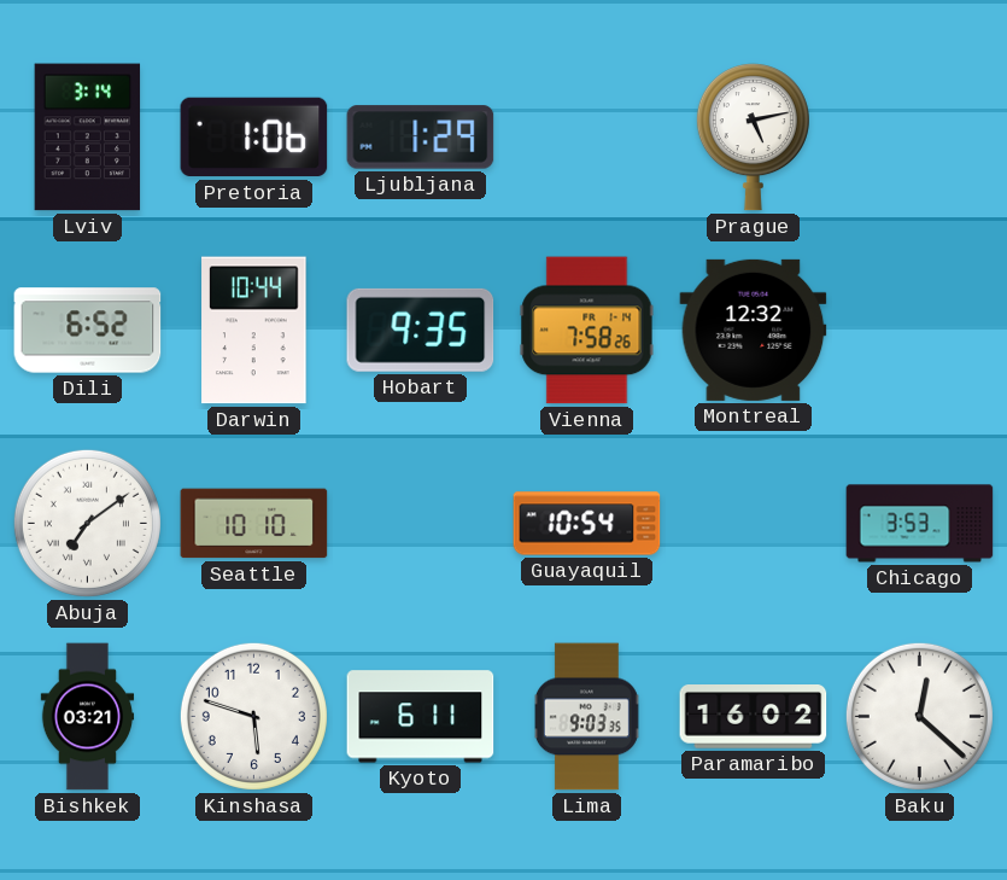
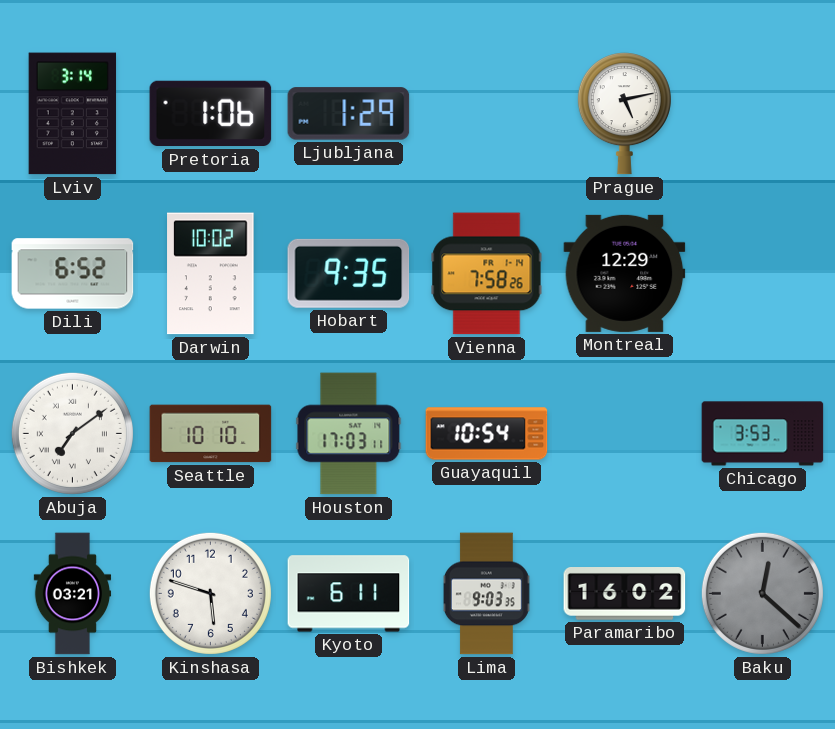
Darwin: 10:44 -> 10:02 (211, 274)
Montreal: 12:32 -> 12:29 (625, 273)
Houston: none -> 17:03 (349, 434)
Baku dial: white -> grey (762, 593)
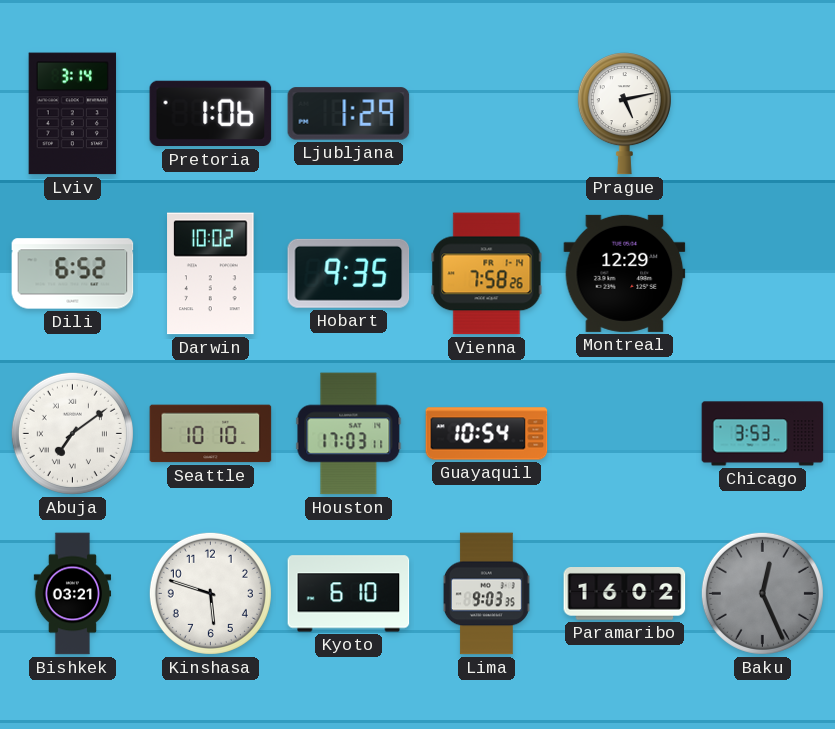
Kyoto: 6:11 -> 6:10 (349, 594)
Baku: 12:22 -> 12:26 (762, 593)
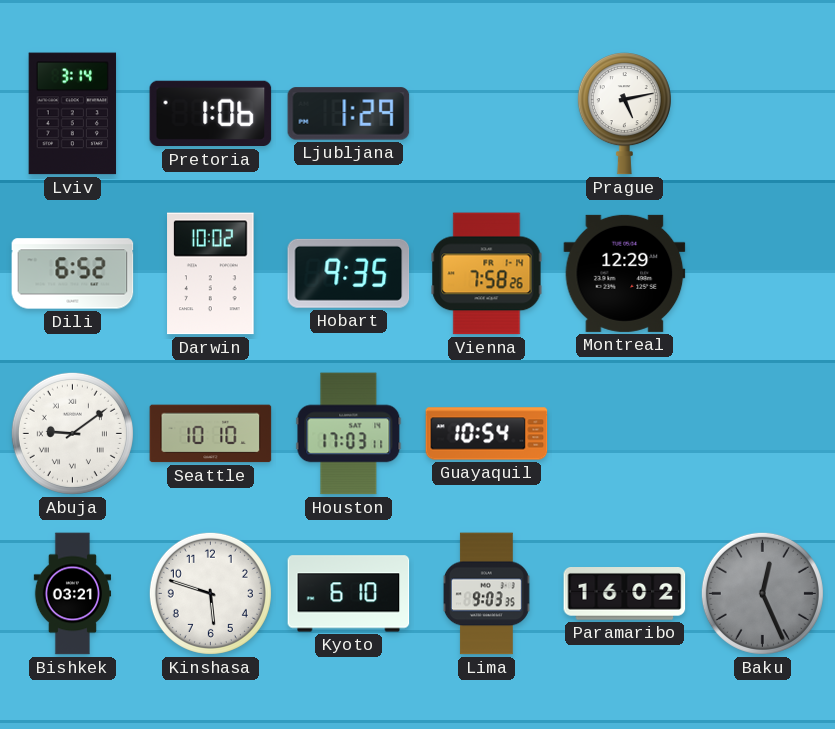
Abuja: 7:09 -> 9:09 (72, 433)
Chicago: 3:53 -> none (763, 434)
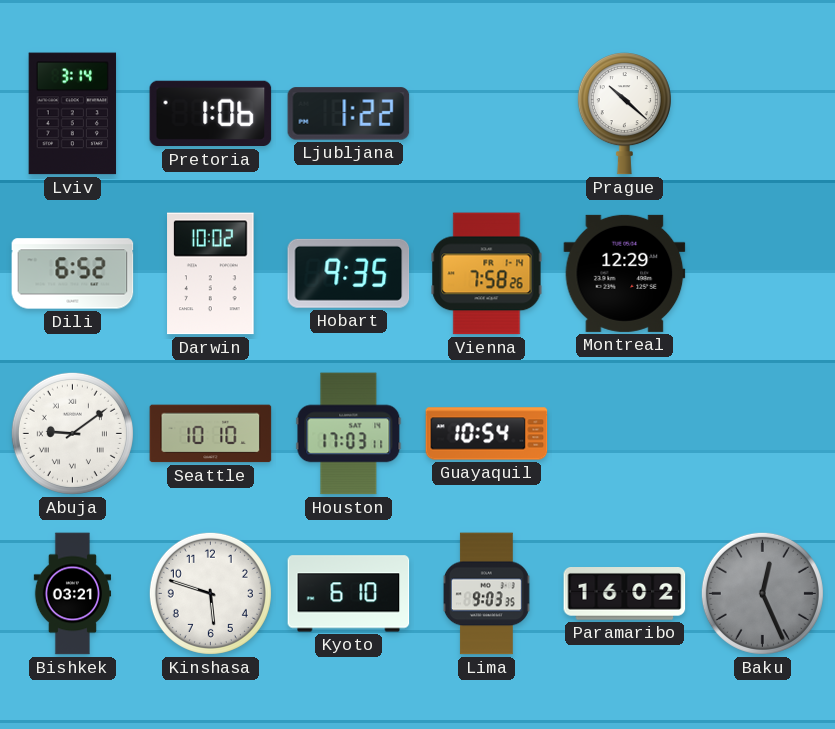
Ljubljana: 1:29 -> 1:22 (349, 114)
Prague: 5:13 -> 10:22 (624, 114)
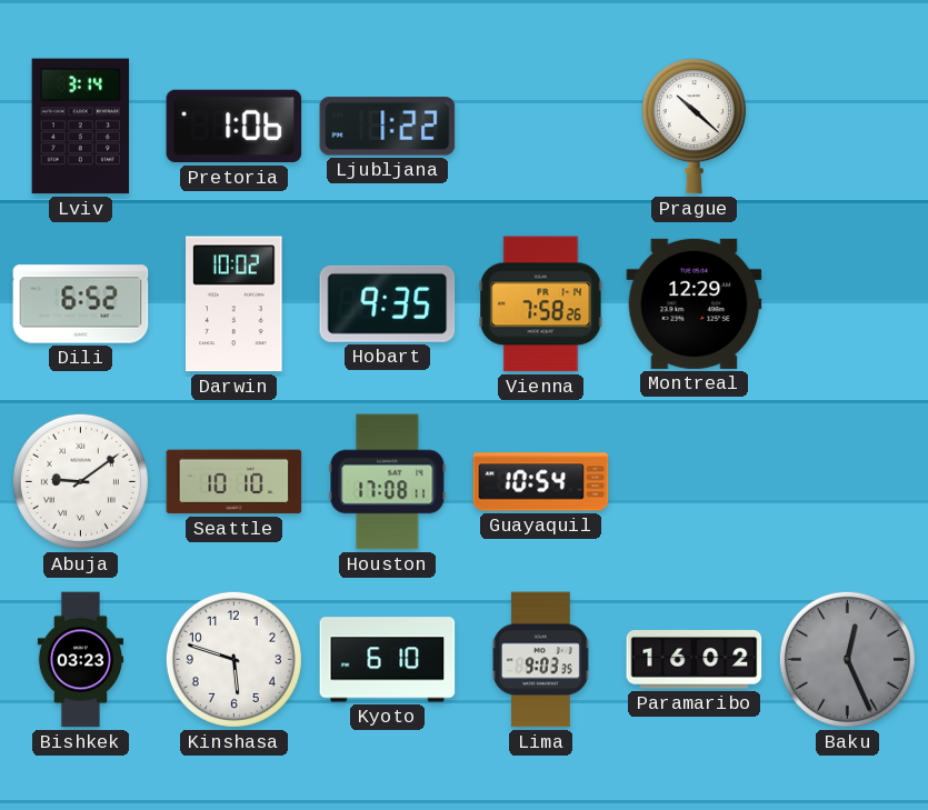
Houston: 17:03 -> 17:08 (388, 482)
Bishkek: 03:21 -> 03:23 (81, 660)
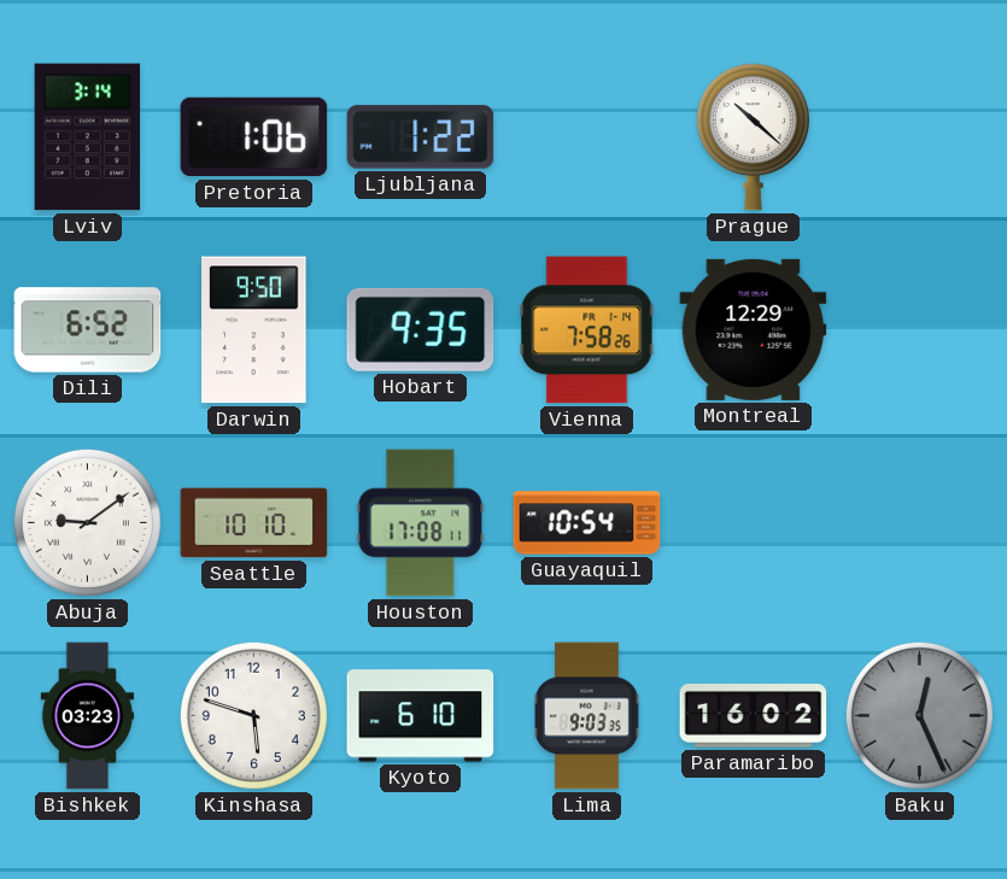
Darwin: 10:02 -> 9:50 (254, 330)
